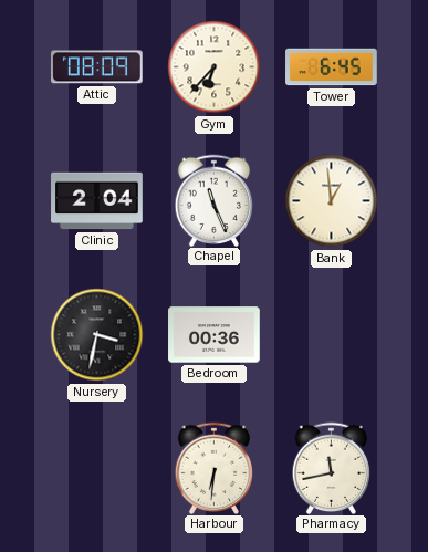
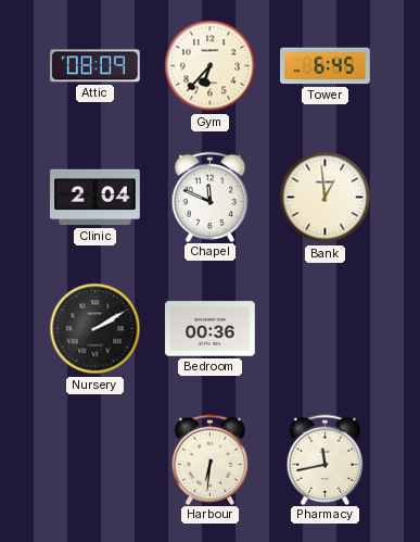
Chapel: 11:26 -> 11:49 (211, 197)
Nursery: 3:32 -> 2:10 (96, 329)
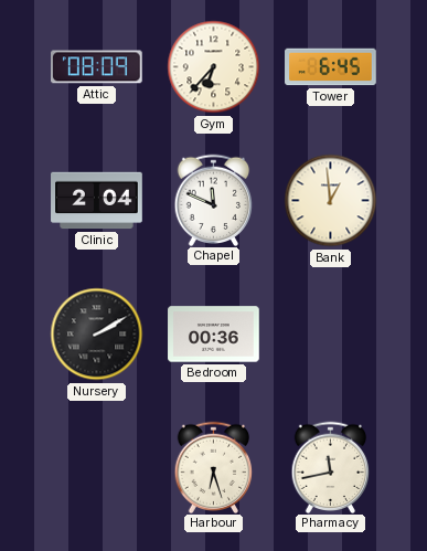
Harbour: 6:31 -> 6:27 (214, 467)
